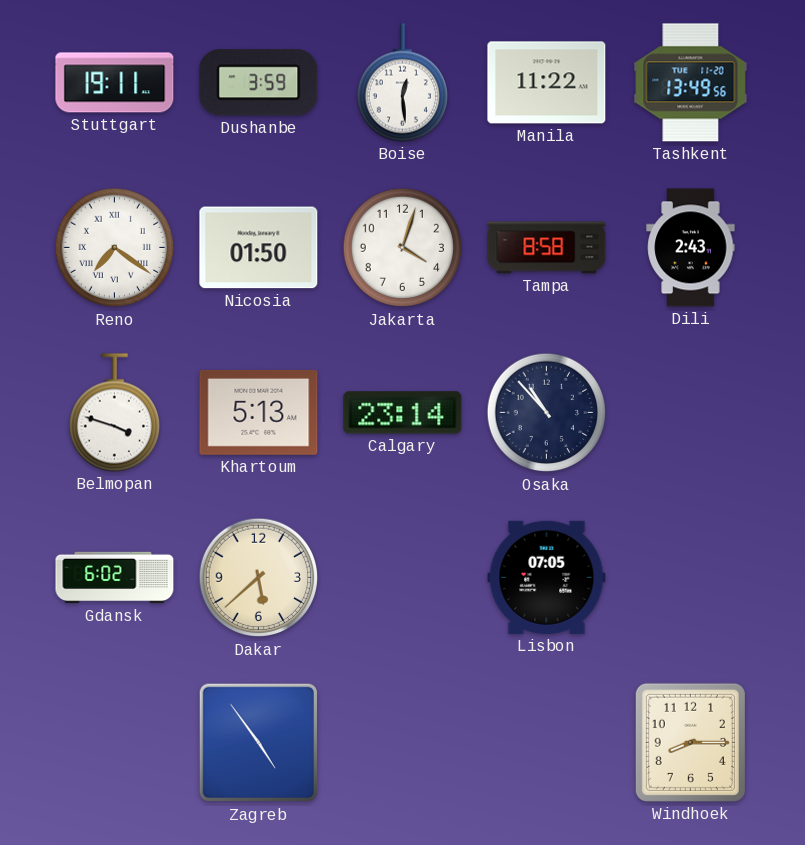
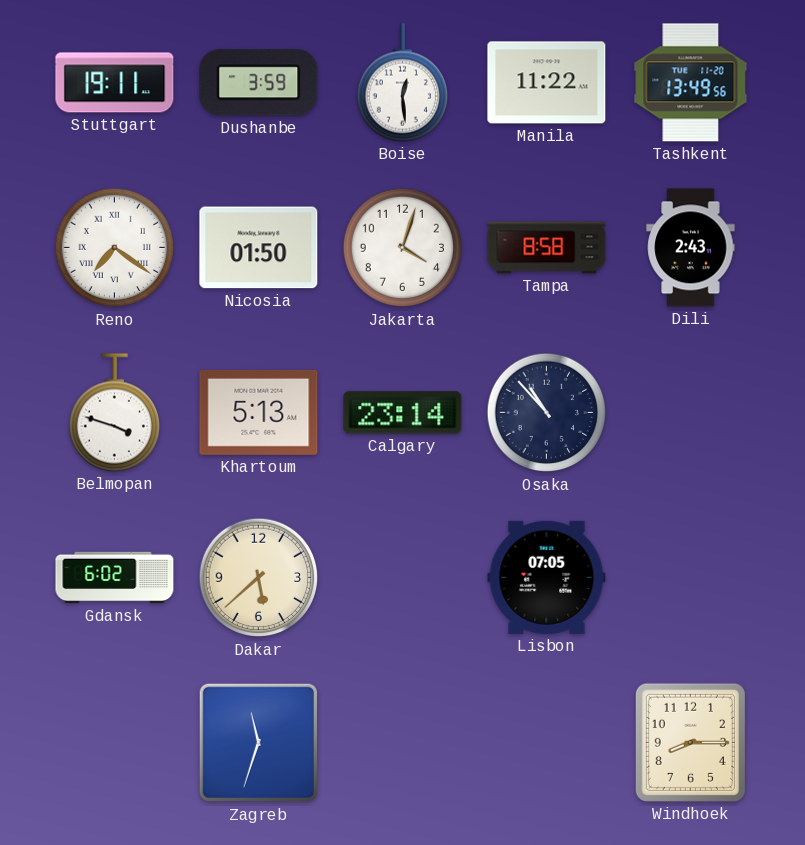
Zagreb: 4:54 -> 11:33 (259, 743)
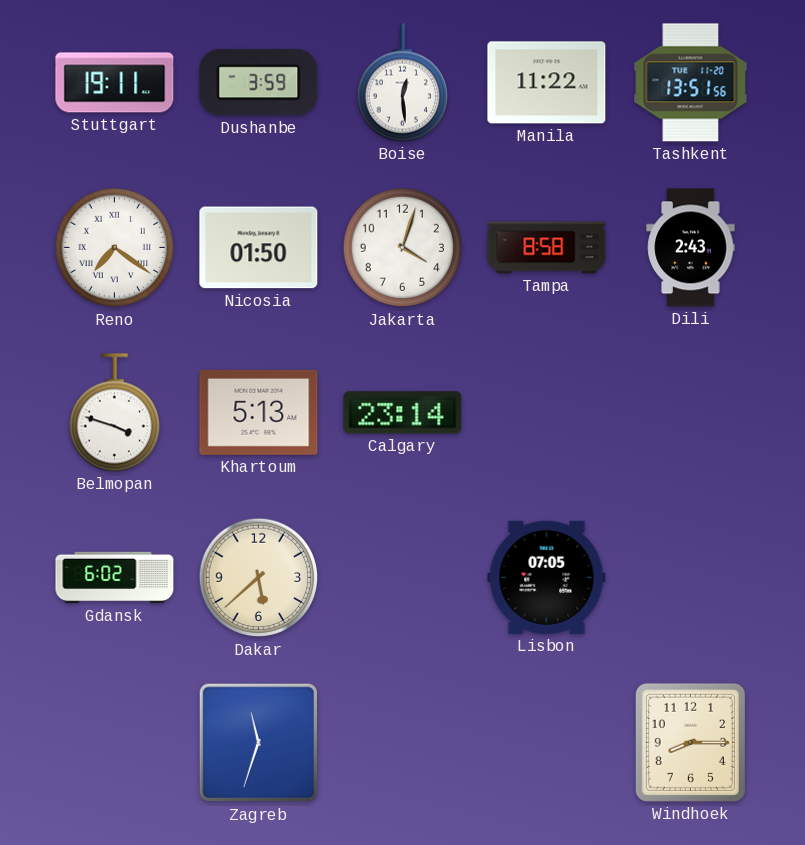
Tashkent: 13:49 -> 13:51 (691, 83)
Osaka: 10:53 -> none (547, 413)
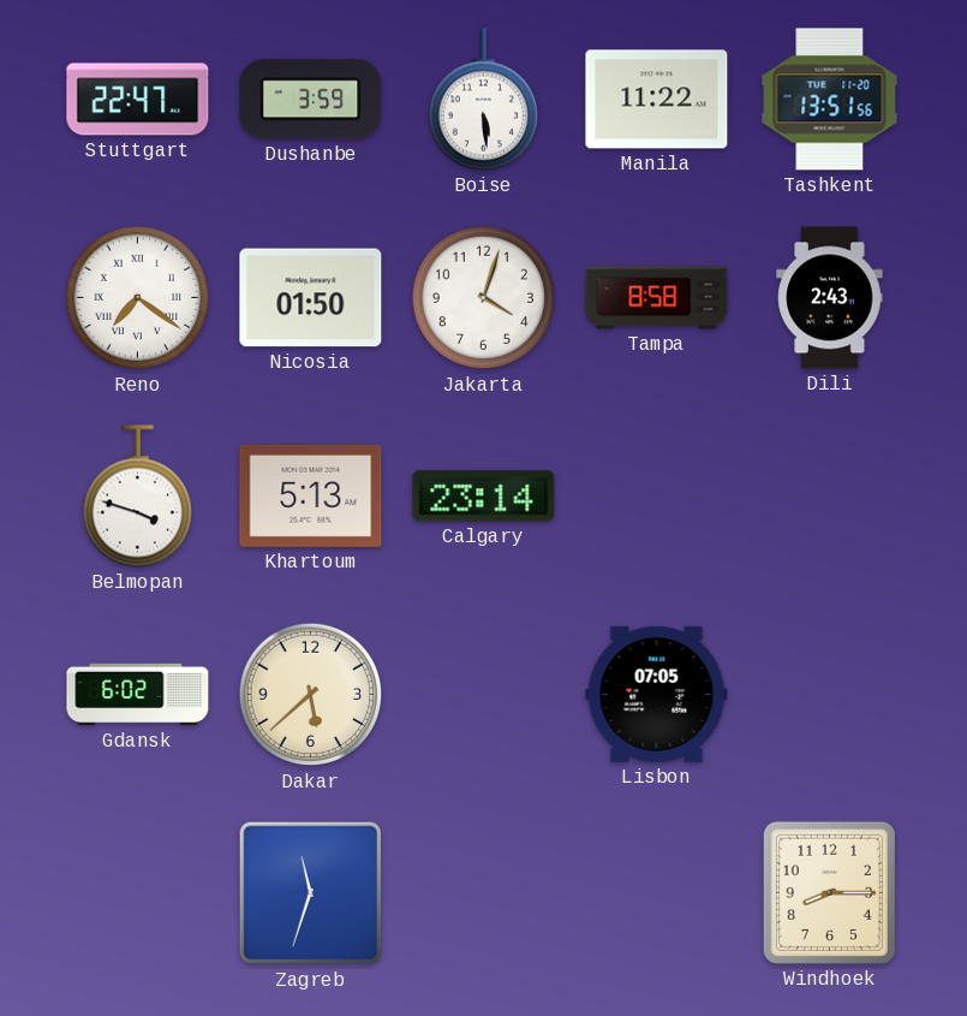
Stuttgart: 19:11 -> 22:47 (138, 100)
Boise: 12:29 -> 5:29 (483, 100)
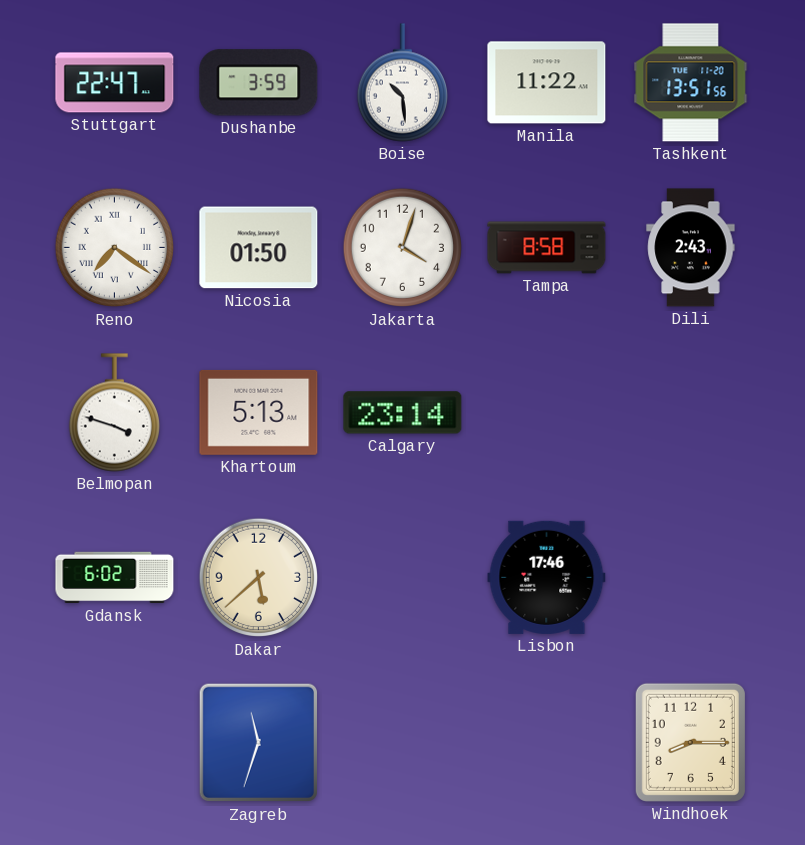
Boise: 5:29 -> 10:29 (402, 83)
Lisbon: 07:05 -> 17:46 (547, 577)
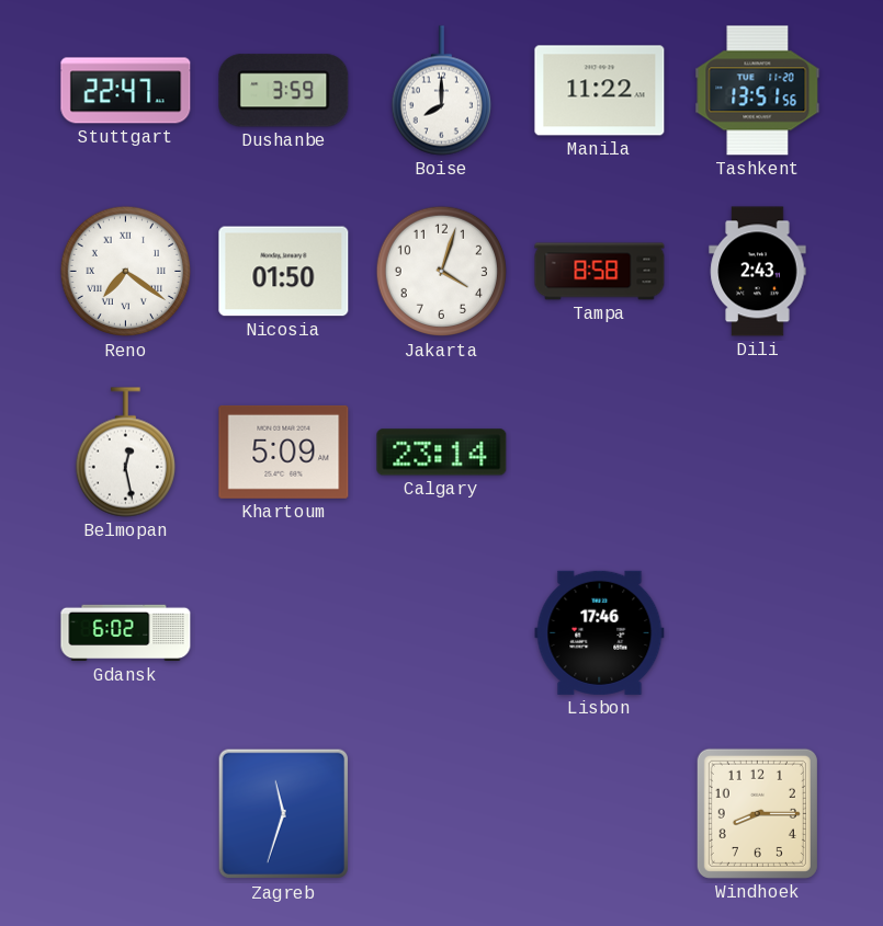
Boise: 10:29 -> 8:00 (441, 91)
Belmopan: 3:48 -> 12:28 (125, 453)
Khartoum: 5:13 -> 5:09 (284, 451)
Dakar: 5:38 -> none (259, 578)
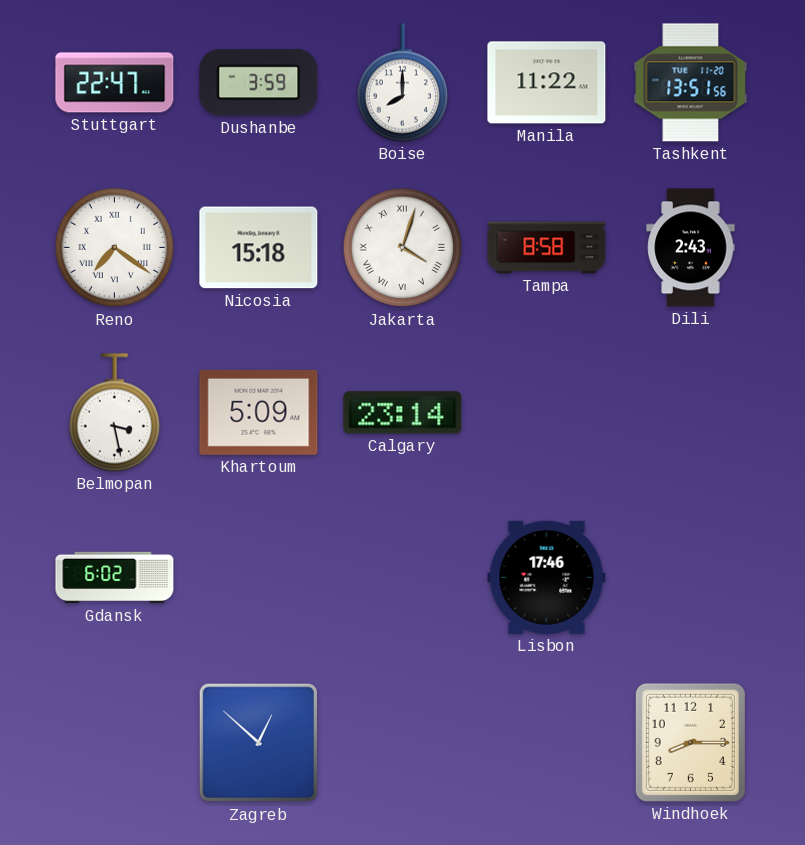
Nicosia: 01:50 -> 15:18 (259, 248)
Jakarta numerals: Arabic -> Roman (403, 248)
Belmopan: 12:28 -> 3:28 (114, 413)
Zagreb: 11:33 -> 12:52 (259, 743)
